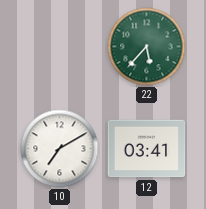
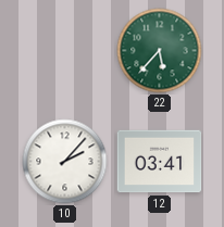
10: 7:10 -> 2:07 (65, 162)
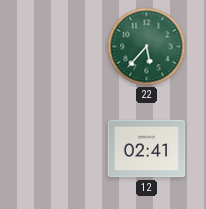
10: 2:07 -> none (65, 162)
12: 03:41 -> 02:41 (147, 149)
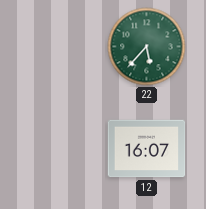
12: 02:41 -> 16:07 (147, 149)
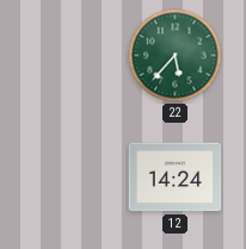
12: 16:07 -> 14:24 (176, 178)
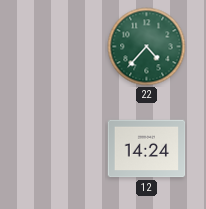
22: 5:37 -> 4:37 (147, 47)
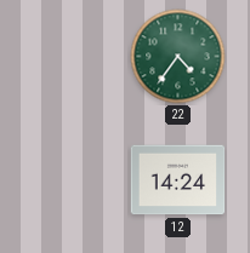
22: 4:37 -> 4:36 (178, 57)
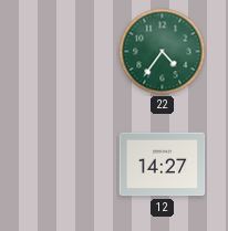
12: 14:24 -> 14:27 (163, 165)
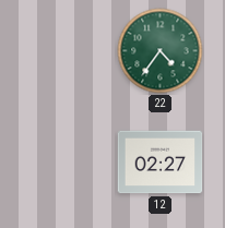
12: 14:27 -> 02:27 (161, 163)
